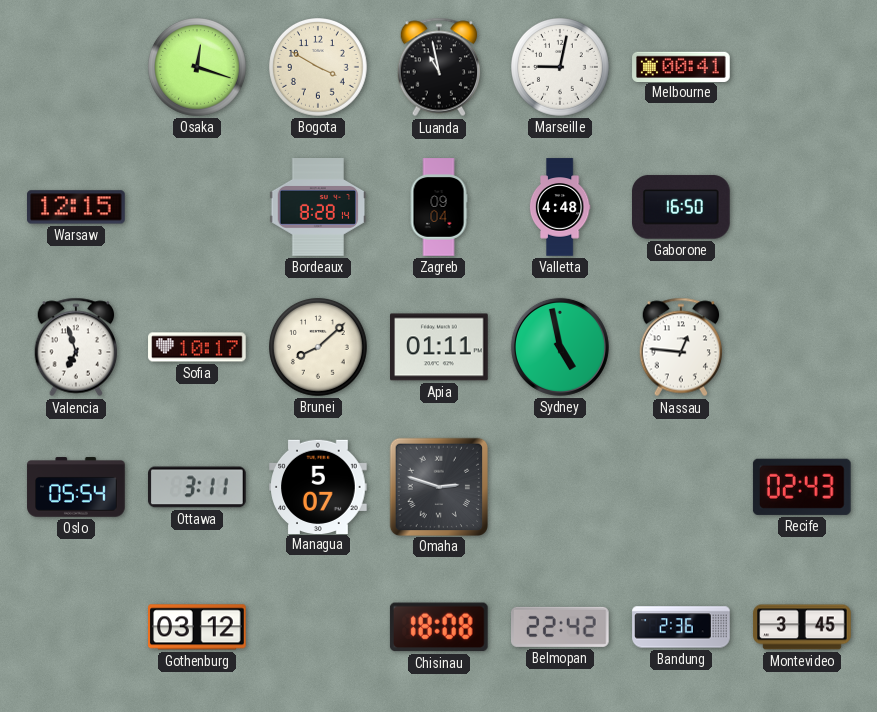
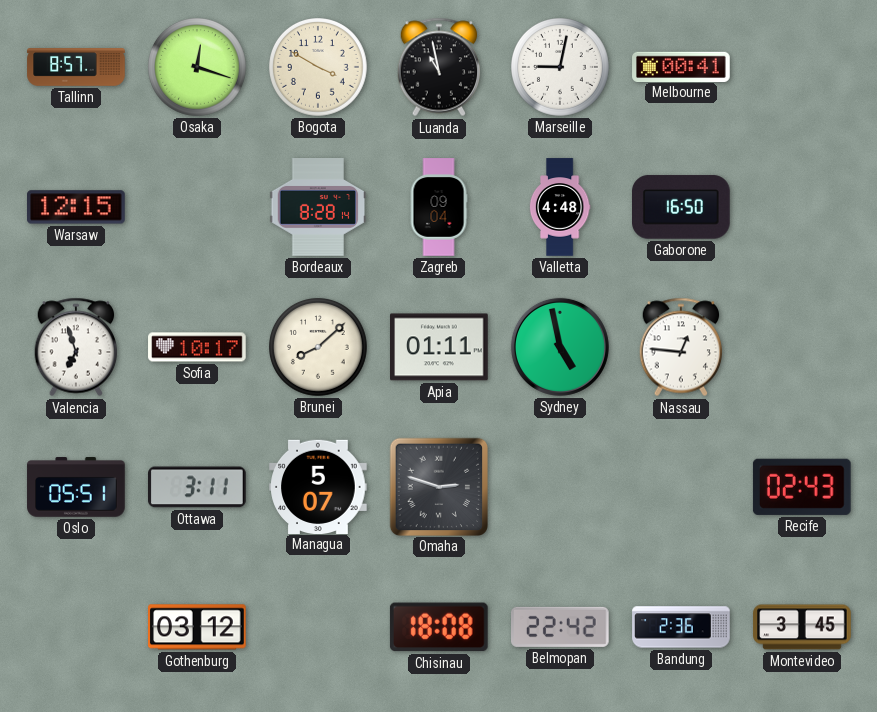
Tallinn: none -> 8:57 (76, 67)
Oslo: 05:54 -> 05:51 (76, 487)
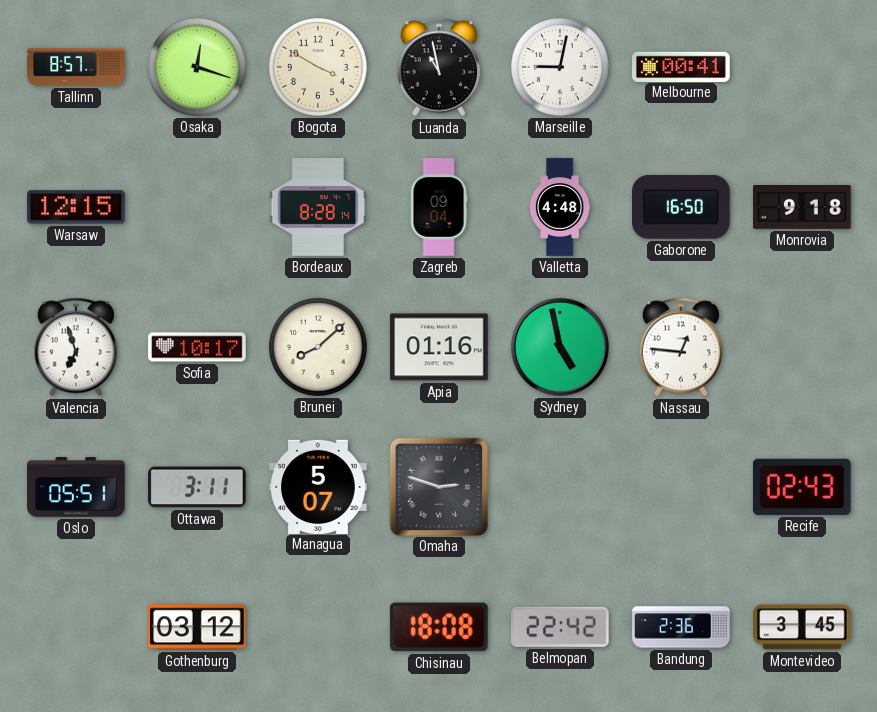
Monrovia: none -> 9:18 (802, 208)
Apia: 01:11 -> 01:16 (439, 347)
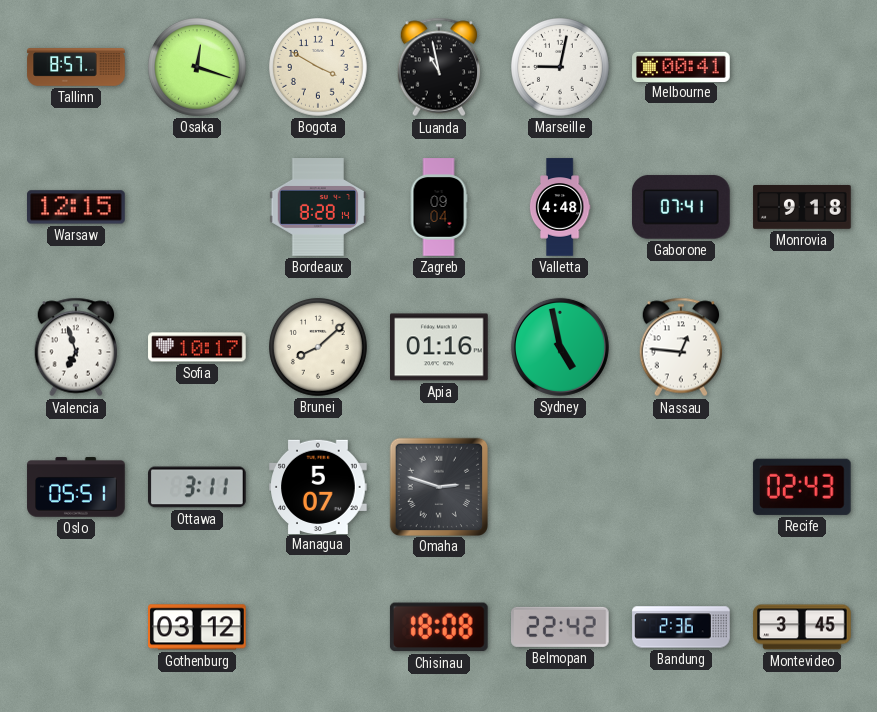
Gaborone: 16:50 -> 07:41 (682, 207)
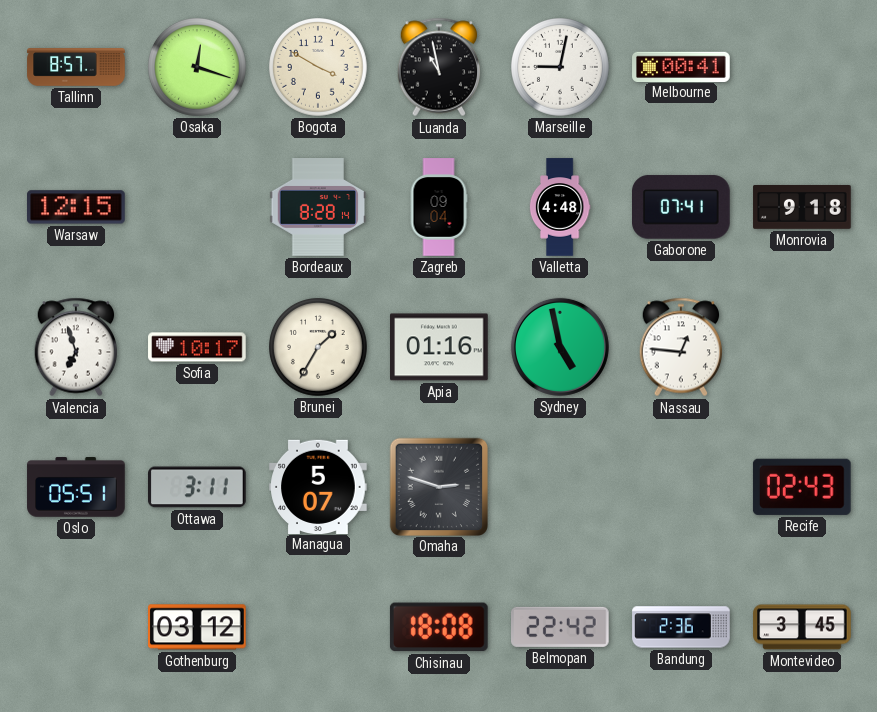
Brunei: 8:08 -> 1:35 (319, 348)
